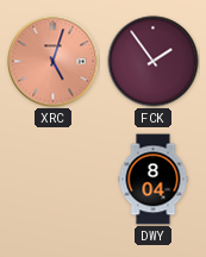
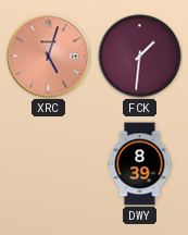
FCK: 1:54 -> 1:31 (140, 57)
DWY: 8:04 -> 8:39 (140, 164)
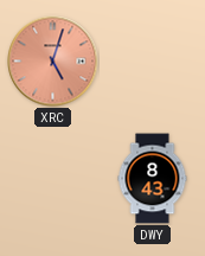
FCK: 1:31 -> none (140, 57)
DWY: 8:39 -> 8:43 (153, 179)
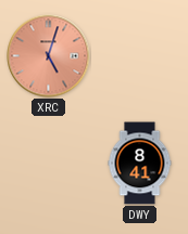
DWY: 8:43 -> 8:41 (140, 164)
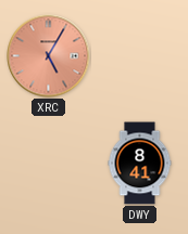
XRC: 5:03 -> 5:05 (49, 56)
